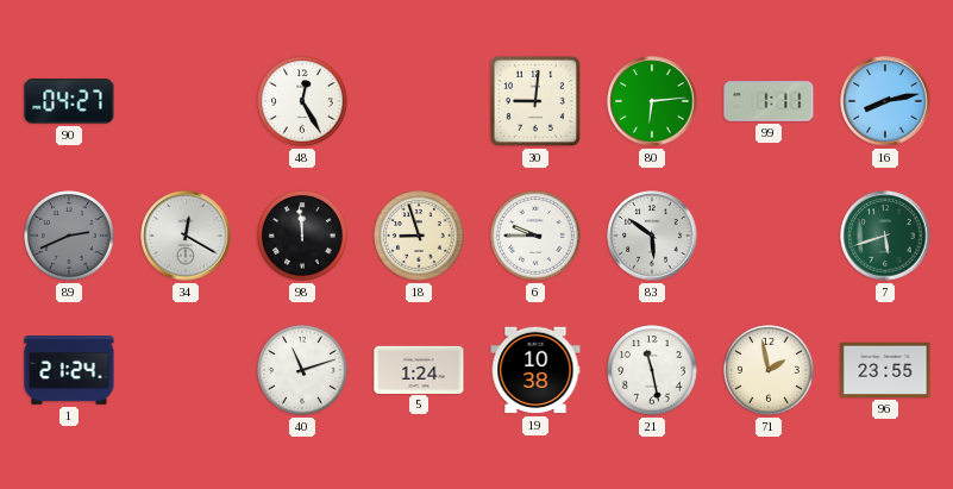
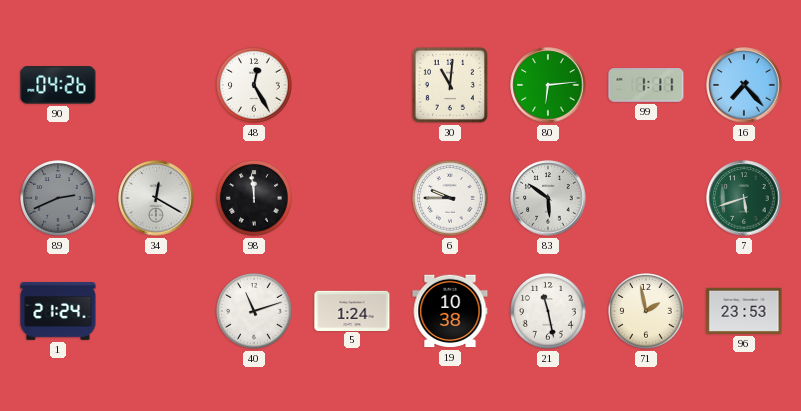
90: 04:27 -> 04:26 (58, 85)
30: 9:01 -> 11:01 (450, 85)
16: 8:13 -> 7:23 (744, 85)
18: 8:57 -> none (420, 237)
96: 23:55 -> 23:53 (744, 311)
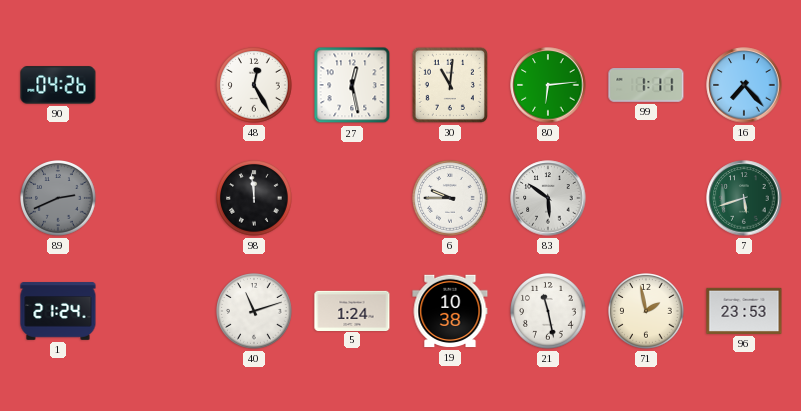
27: none -> 12:28 (352, 85)
34: 12:20 -> none (156, 198)
